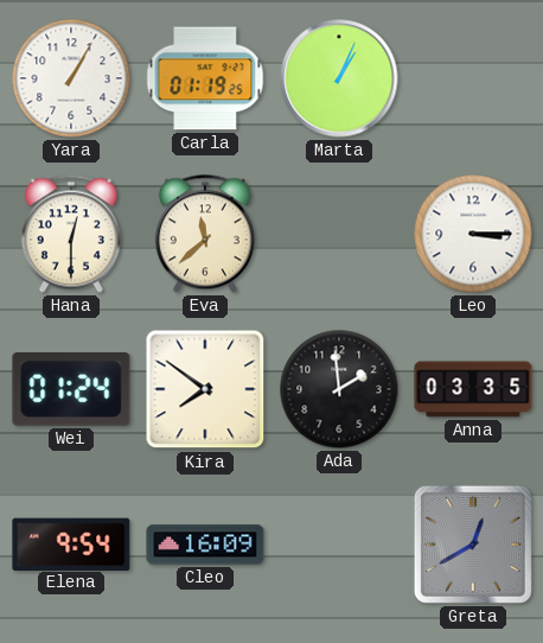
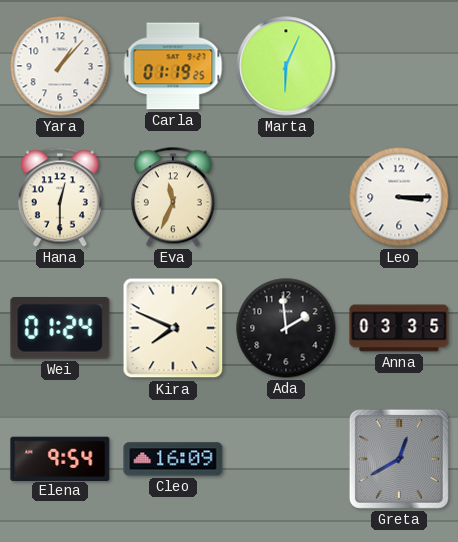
Yara: 1:05 -> 1:07 (60, 66)
Marta: 1:04 -> 6:04 (286, 66)
Eva: 11:38 -> 11:34 (173, 197)
Kira: 7:51 -> 7:49 (173, 328)
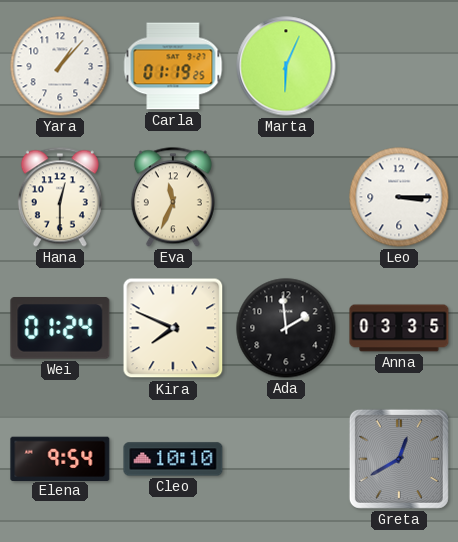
Cleo: 16:09 -> 10:10 (173, 459)
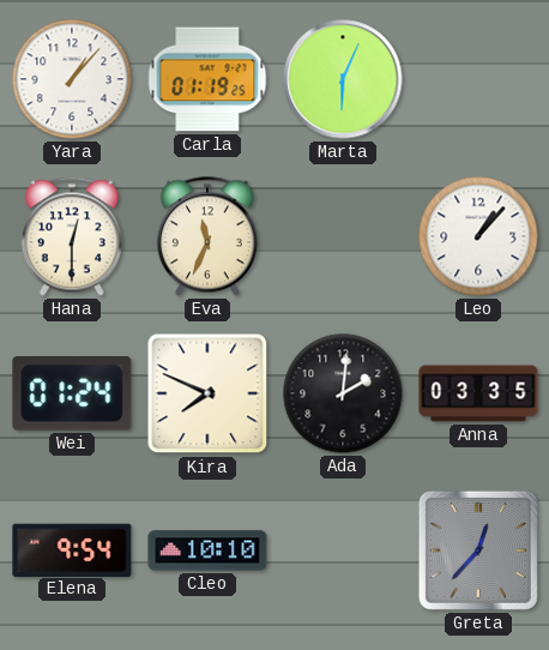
Leo: 3:15 -> 1:07 (478, 236)
Ada: 1:59 -> 2:01 (343, 393)
Greta: 12:40 -> 12:37 (478, 550)
